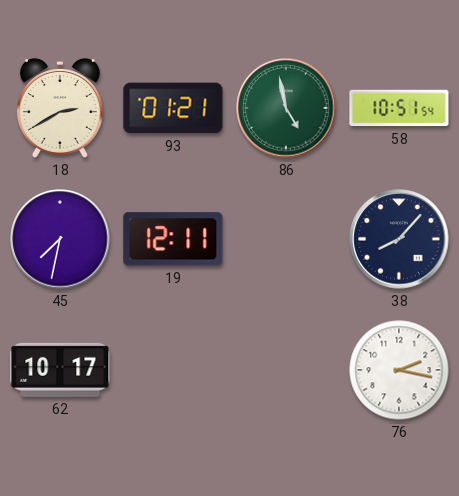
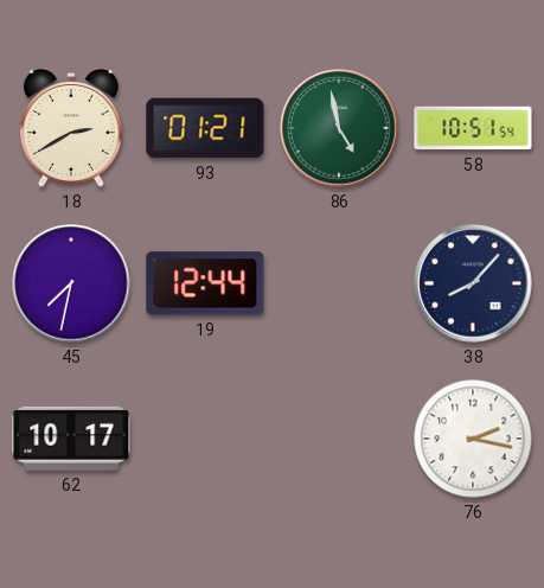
19: 12:11 -> 12:44 (205, 283)
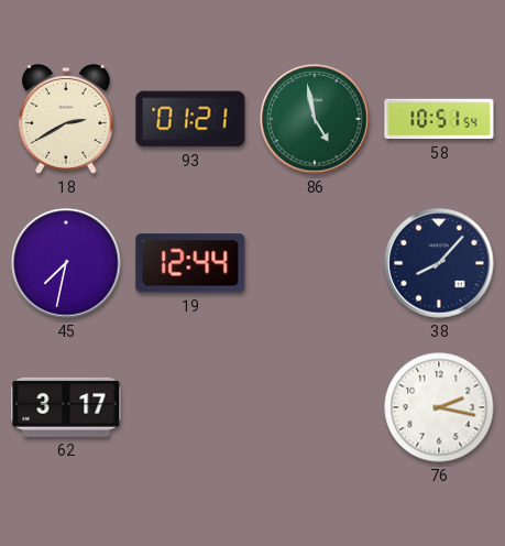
62: 10:17 -> 3:17 (66, 407)
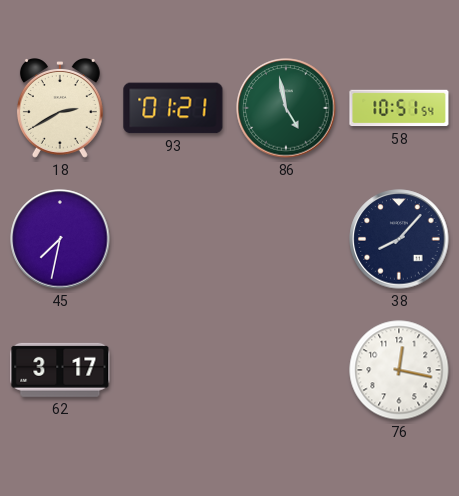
19: 12:44 -> none (190, 263)
76: 2:17 -> 12:17 (399, 370)
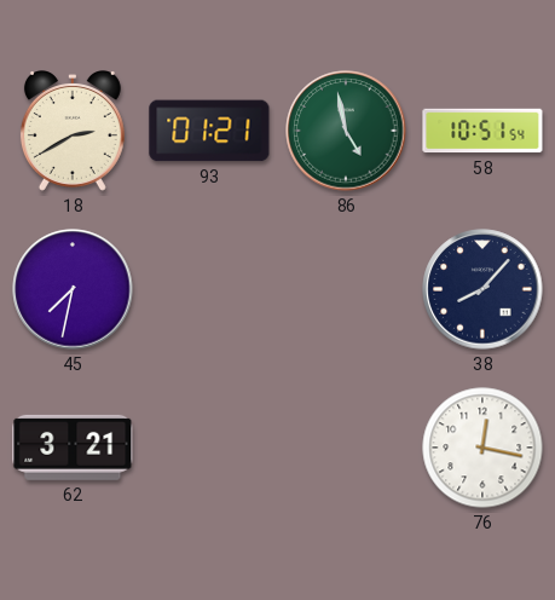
62: 3:17 -> 3:21 (73, 448)
